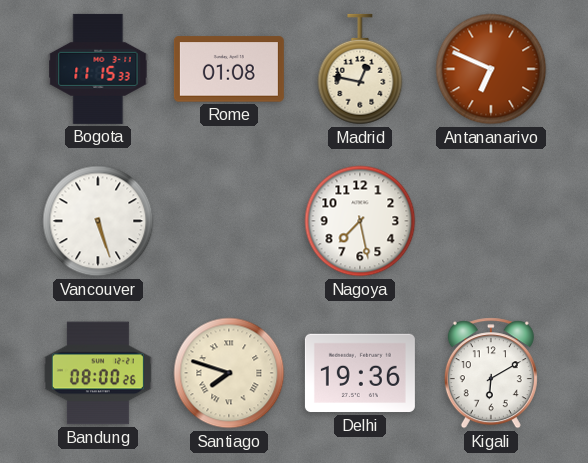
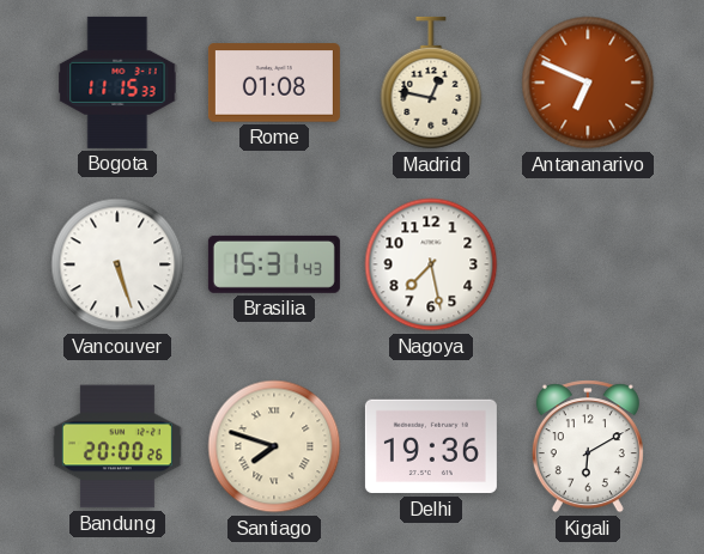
Brasilia: none -> 15:31 (274, 264)
Bandung: 08:00 -> 20:00 (117, 446)
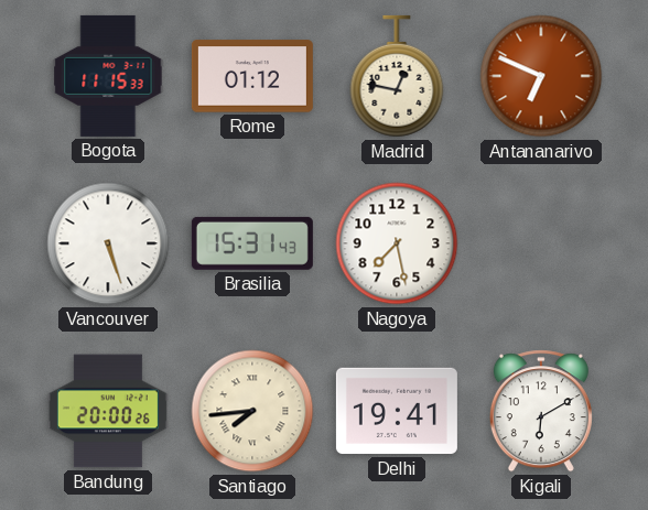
Rome: 01:08 -> 01:12 (252, 76)
Santiago: 7:48 -> 7:44 (252, 411)
Delhi: 19:36 -> 19:41 (397, 411)
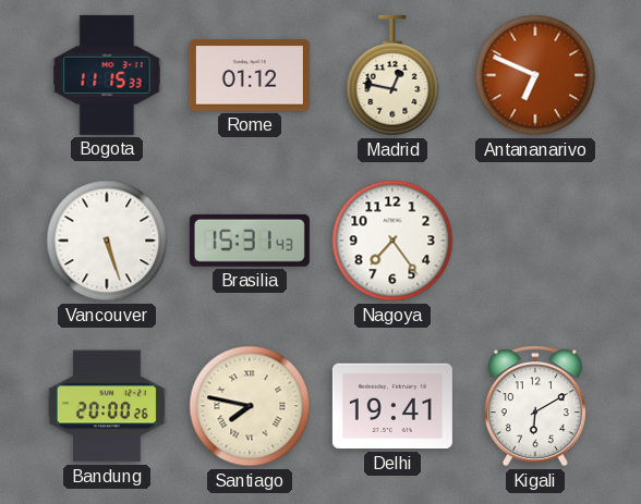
Nagoya: 7:28 -> 7:24 (392, 241)
Santiago: 7:44 -> 7:47 (250, 406)
